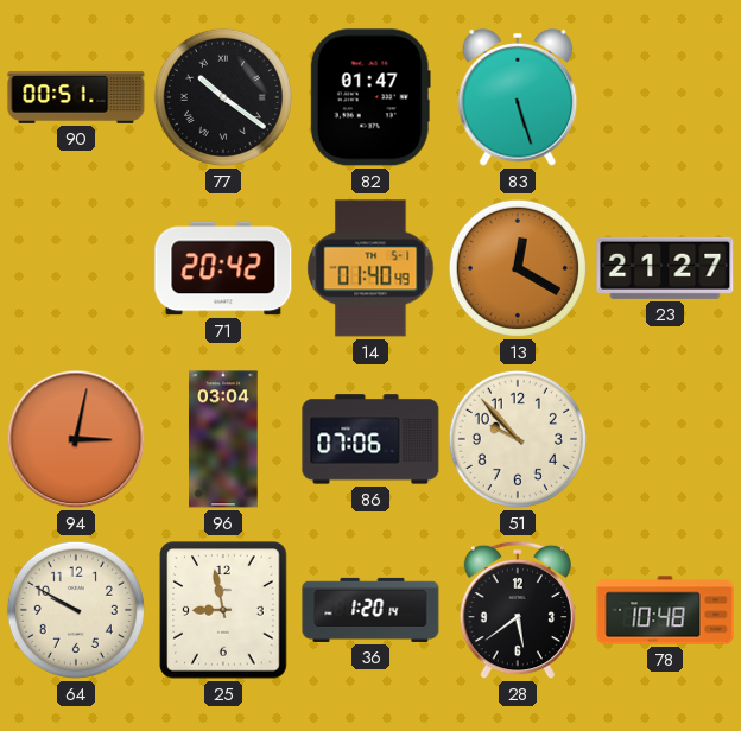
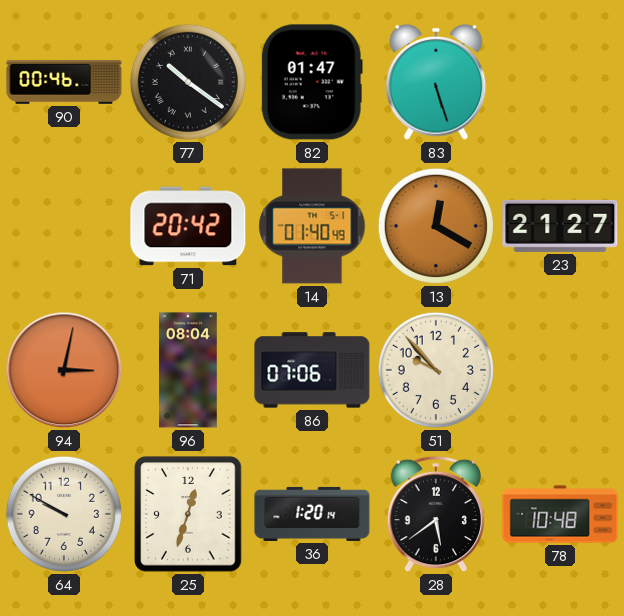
90: 00:51 -> 00:46 (64, 82)
96: 03:04 -> 08:04 (188, 370)
25: 8:58 -> 12:33 (188, 514)
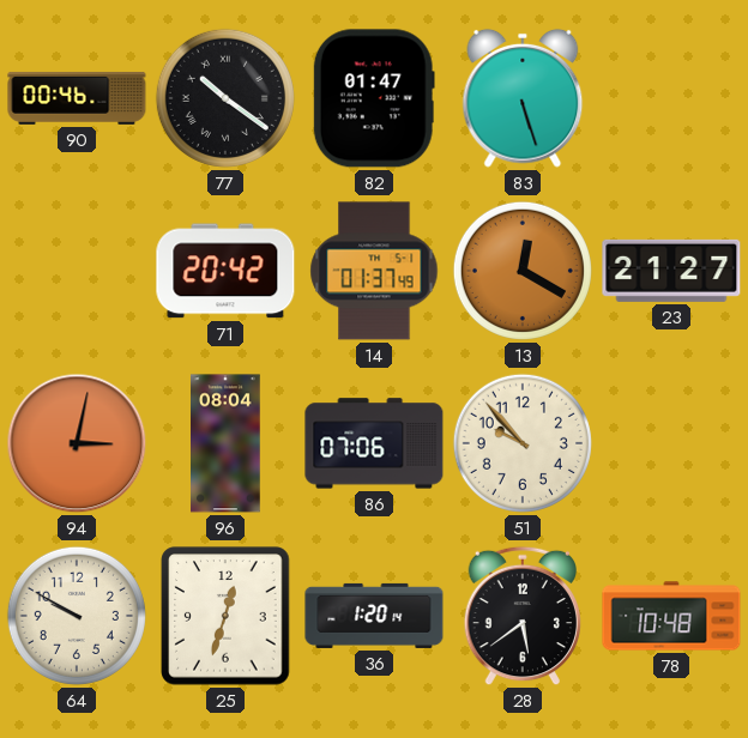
14: 01:40 -> 01:37 (374, 271)
